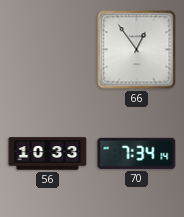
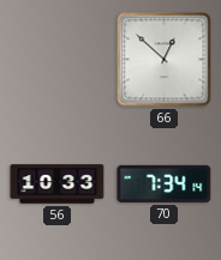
66: 12:54 -> 12:52 (165, 60)
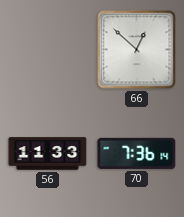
56: 10:33 -> 11:33 (48, 154)
70: 7:34 -> 7:36 (137, 153)
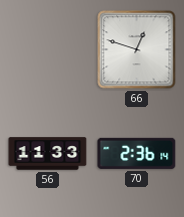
66: 12:52 -> 12:48 (137, 50)
70: 7:36 -> 2:36 (137, 153)
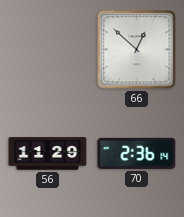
66: 12:48 -> 12:52 (137, 50)
56: 11:33 -> 11:29 (48, 154)
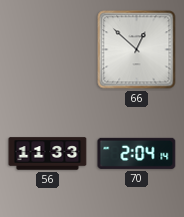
56: 11:29 -> 11:33 (48, 154)
70: 2:36 -> 2:04 (137, 153)
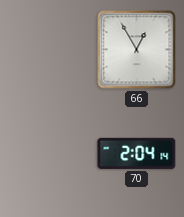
66: 12:52 -> 12:55 (137, 50)
56: 11:33 -> none (48, 154)
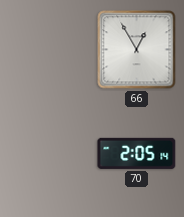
70: 2:04 -> 2:05 (137, 153)
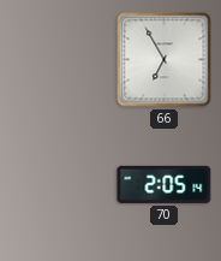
66: 12:55 -> 6:55 (165, 60)
